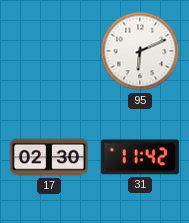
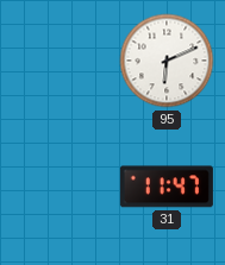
17: 02:30 -> none (49, 157)
31: 11:42 -> 11:47 (167, 187)
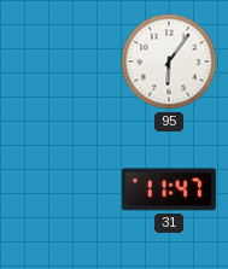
95: 6:11 -> 6:06 (169, 62)
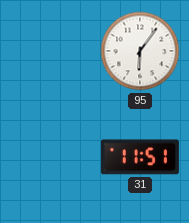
31: 11:47 -> 11:51 (140, 157)
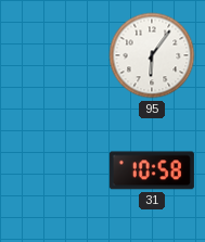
31: 11:51 -> 10:58 (152, 170)
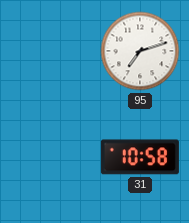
95: 6:06 -> 7:12 (140, 51)
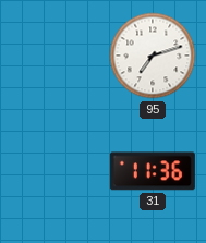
31: 10:58 -> 11:36 (153, 171)
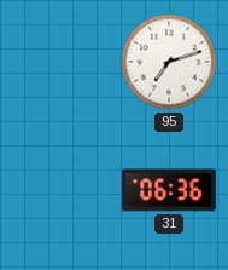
31: 11:36 -> 06:36 (169, 190)
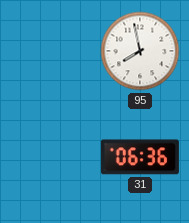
95: 7:12 -> 7:58 (140, 51)
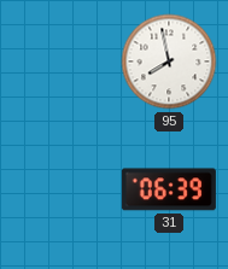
31: 06:36 -> 06:39 (169, 189)
